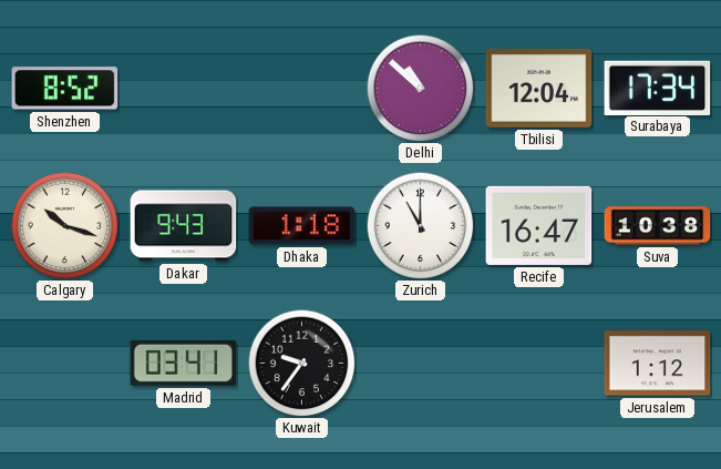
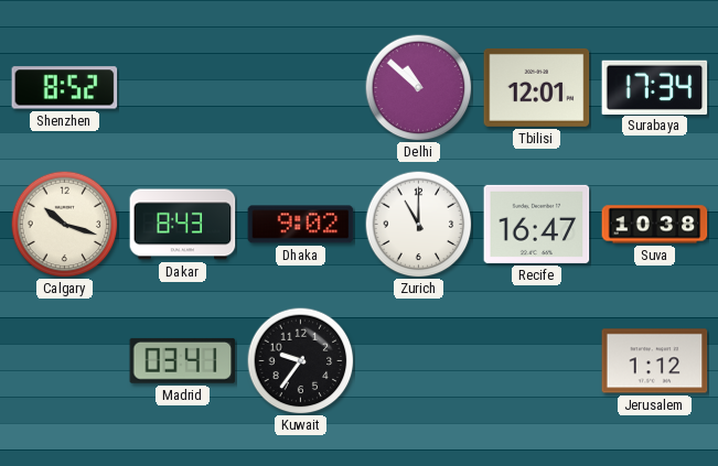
Tbilisi: 12:04 -> 12:01 (537, 87)
Dakar: 9:43 -> 8:43 (183, 225)
Dhaka: 1:18 -> 9:02 (301, 225)
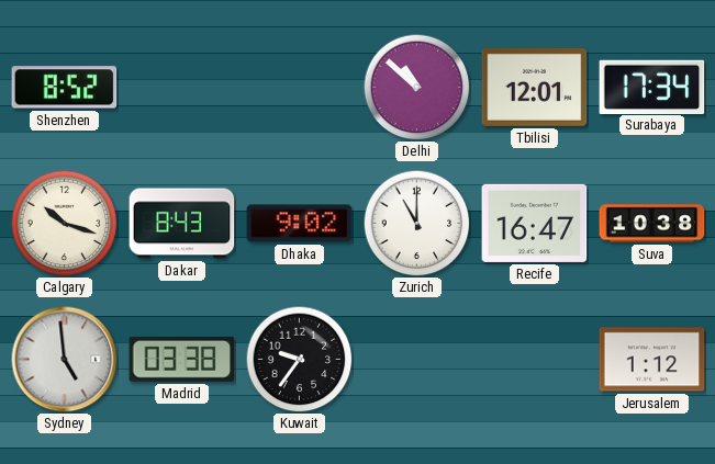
Sydney: none -> 4:59 (65, 360)
Madrid: 03:41 -> 03:38 (182, 359)
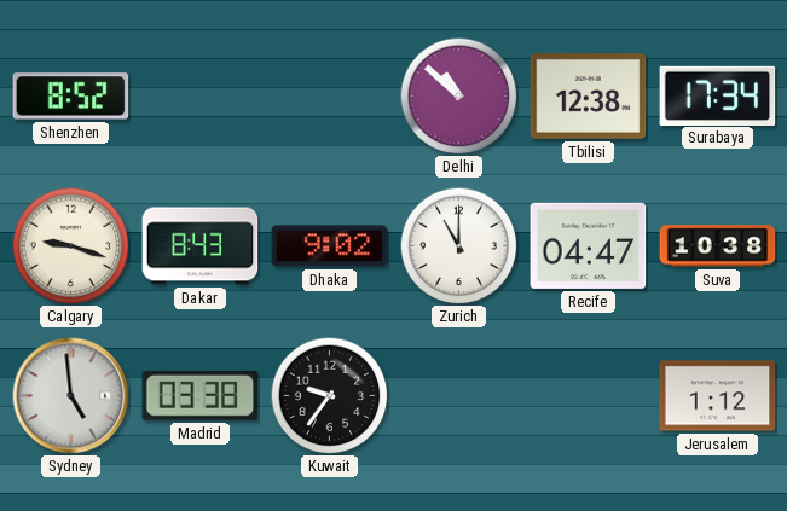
Tbilisi: 12:01 -> 12:38 (589, 95)
Calgary: 10:18 -> 9:18 (70, 245)
Recife: 16:47 -> 04:47 (589, 245)
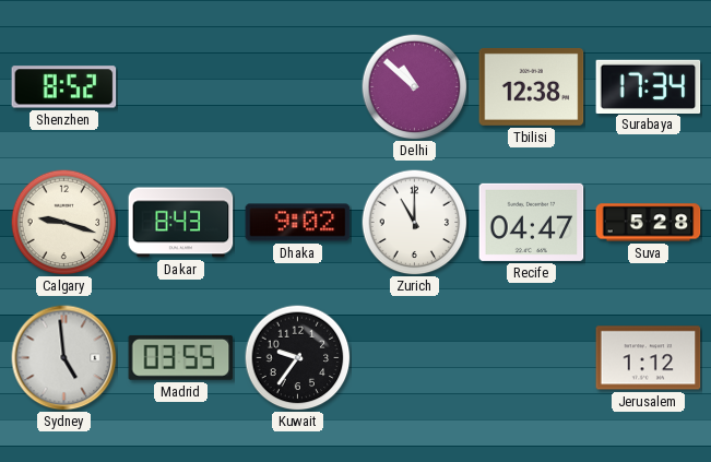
Suva: 10:38 -> 5:28 (649, 223)
Madrid: 03:38 -> 03:55 (181, 357)
